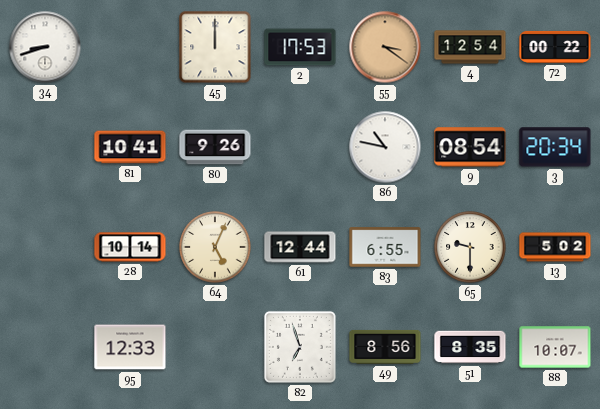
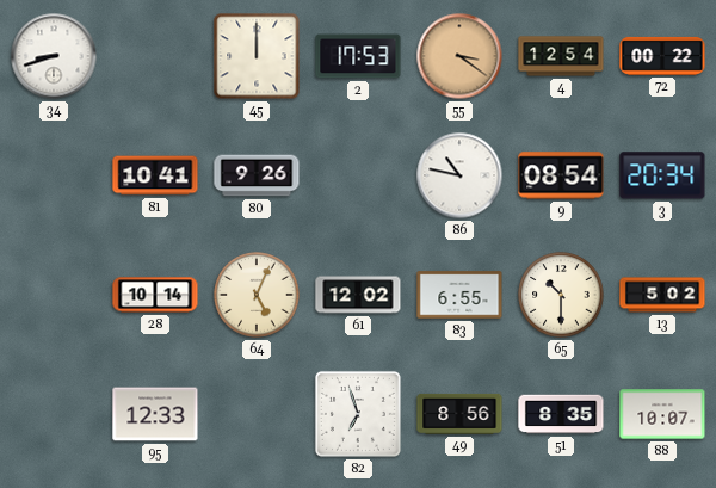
61: 12:44 -> 12:02 (358, 295)
65: 9:30 -> 10:30 (561, 295)
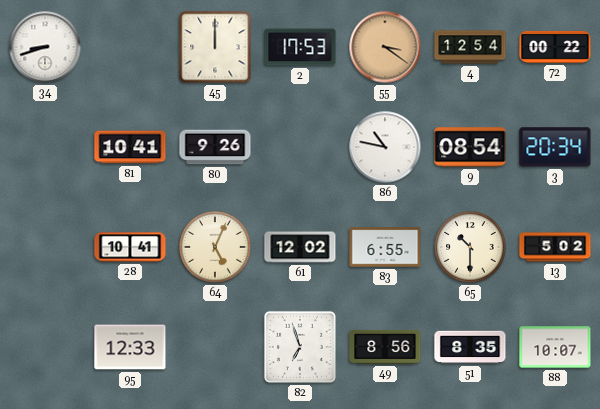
28: 10:14 -> 10:41 (130, 247)
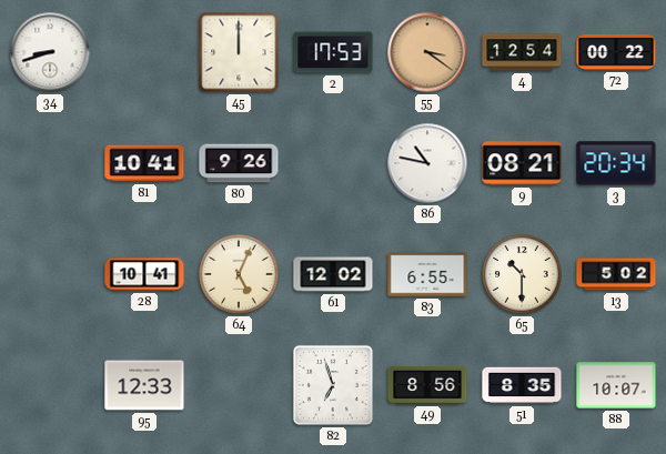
9: 08:54 -> 08:21 (522, 163)
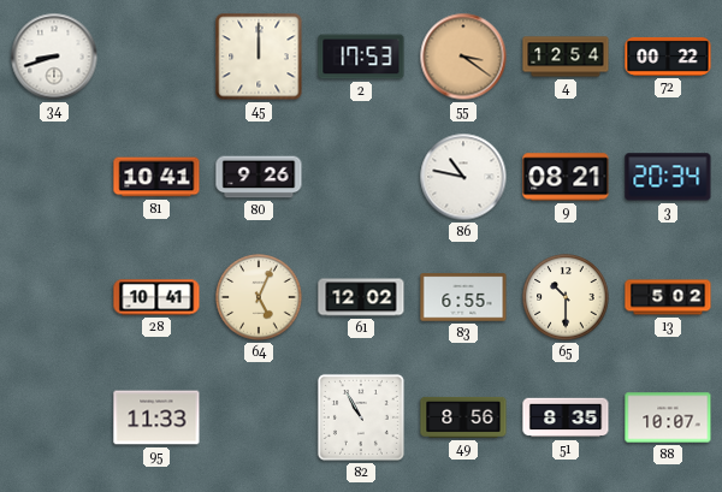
95: 12:33 -> 11:33 (156, 417)
82: 6:57 -> 10:55 (361, 417)
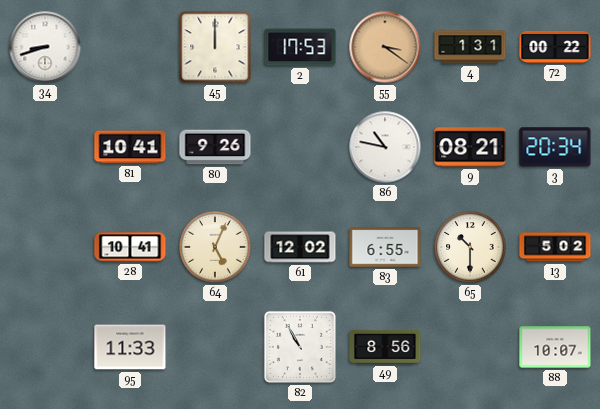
4: 12:54 -> 1:31 (470, 47)
51: 8:35 -> none (566, 417)
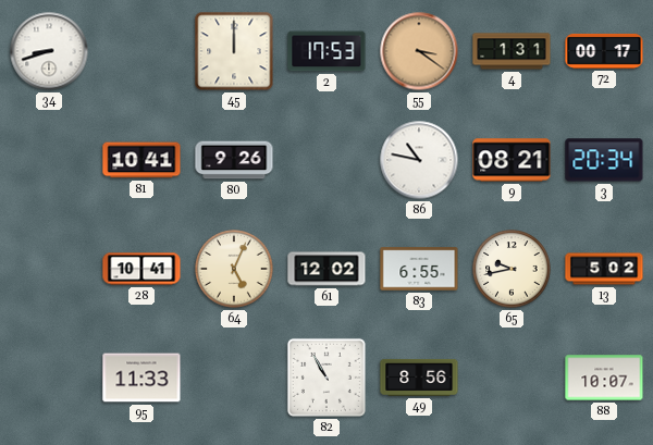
72: 00:22 -> 00:17 (604, 51)
65: 10:30 -> 9:43 (512, 269)
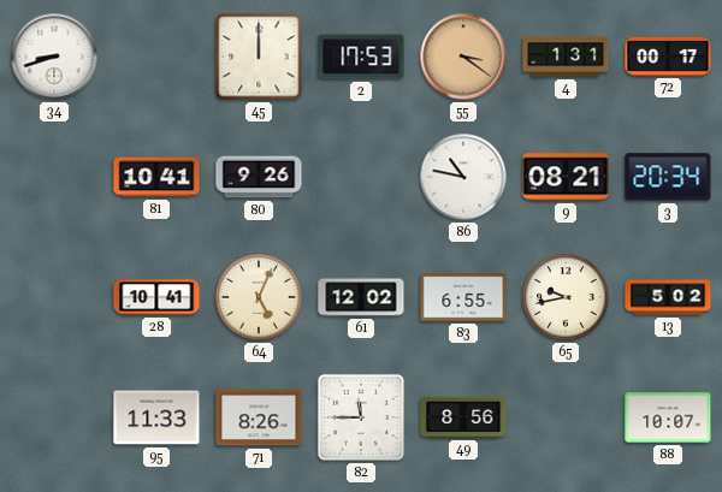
71: none -> 8:26 (259, 417)
82: 10:55 -> 11:45 (361, 417)
